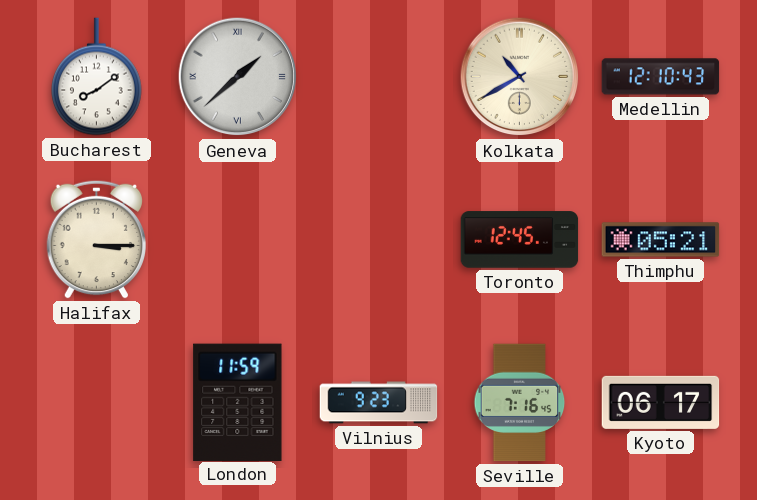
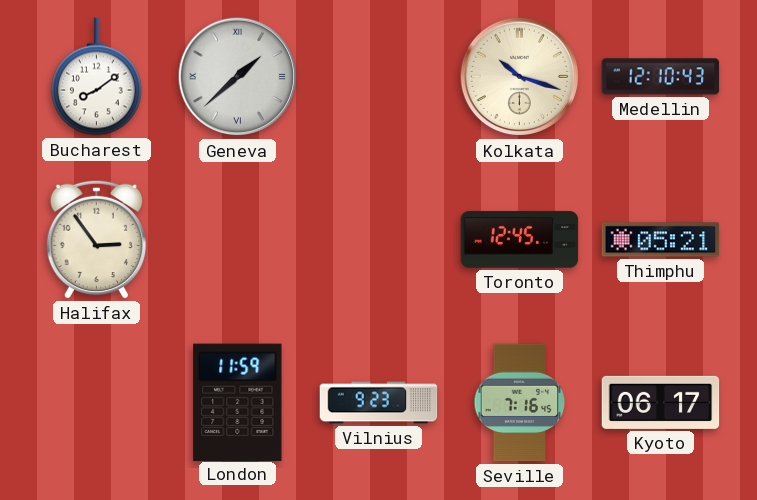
Kolkata: 10:40 -> 10:18 (520, 77)
Halifax: 3:15 -> 2:54 (97, 239)
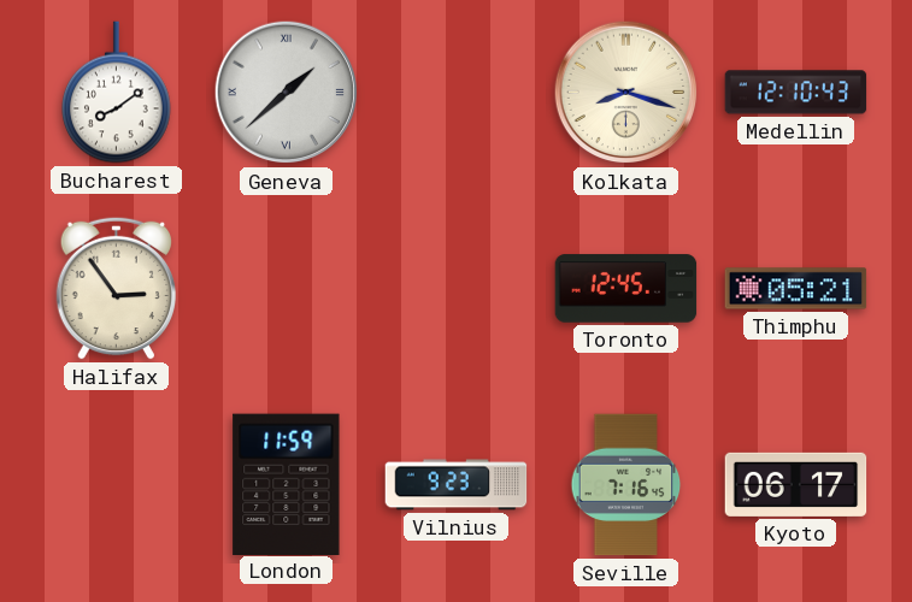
Kolkata: 10:18 -> 8:18 (626, 93)
